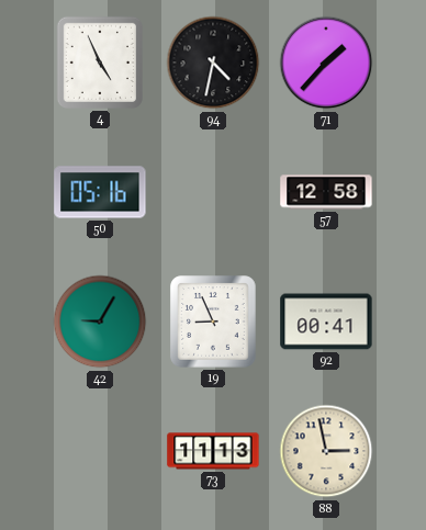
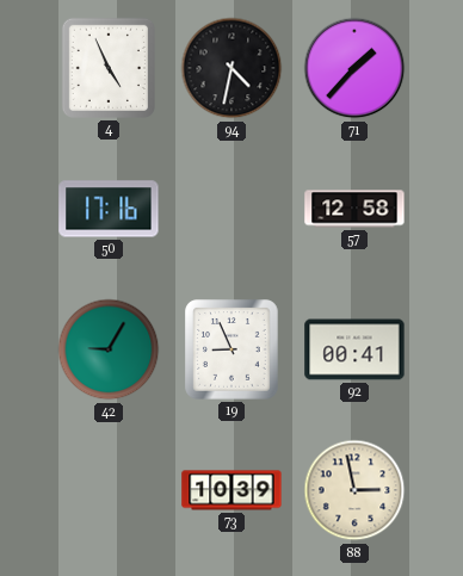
50: 05:16 -> 17:16 (109, 209)
73: 11:13 -> 10:39 (231, 490)
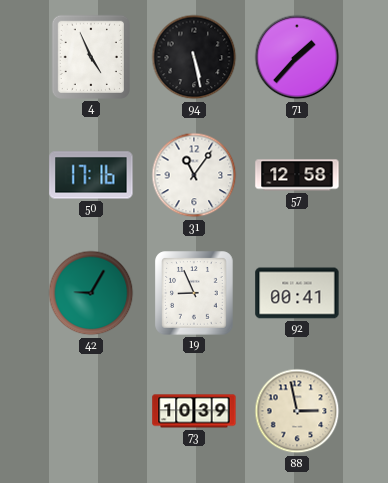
94: 4:32 -> 5:28 (194, 57)
31: none -> 11:06 (194, 175)
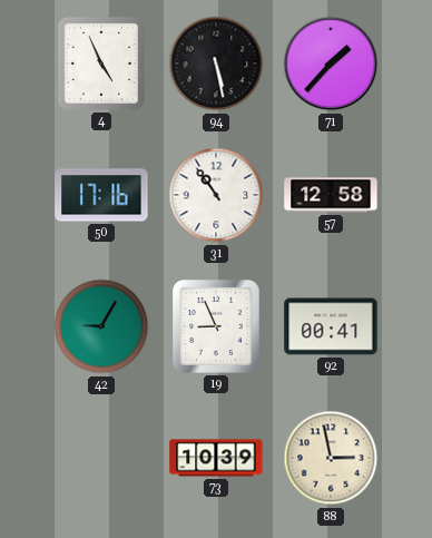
31: 11:06 -> 10:54 (216, 195)
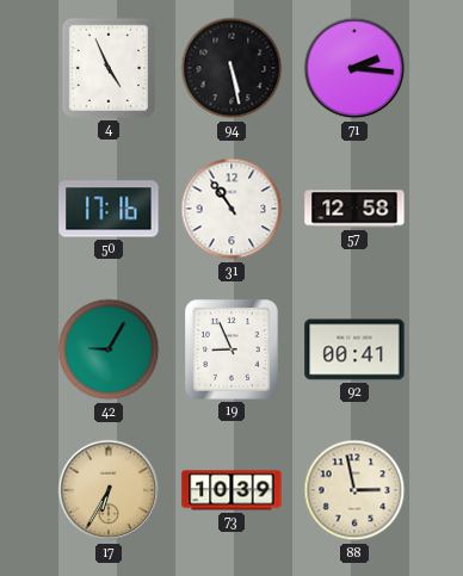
71: 1:37 -> 2:16 (354, 68)
17: none -> 6:35 (109, 490)
